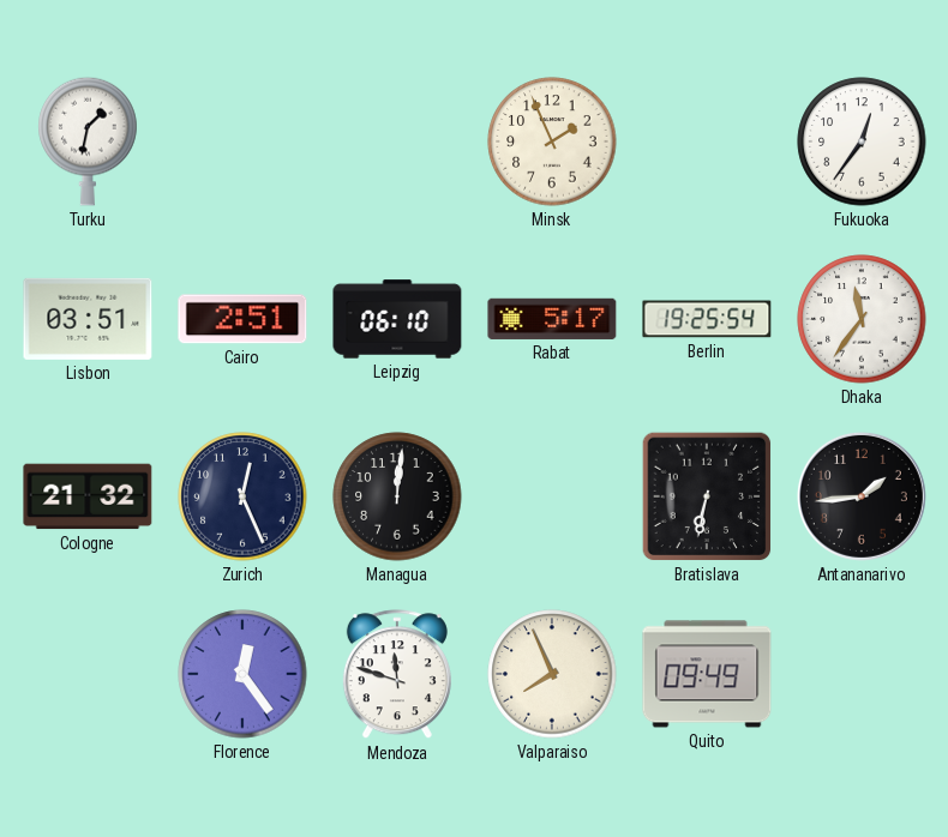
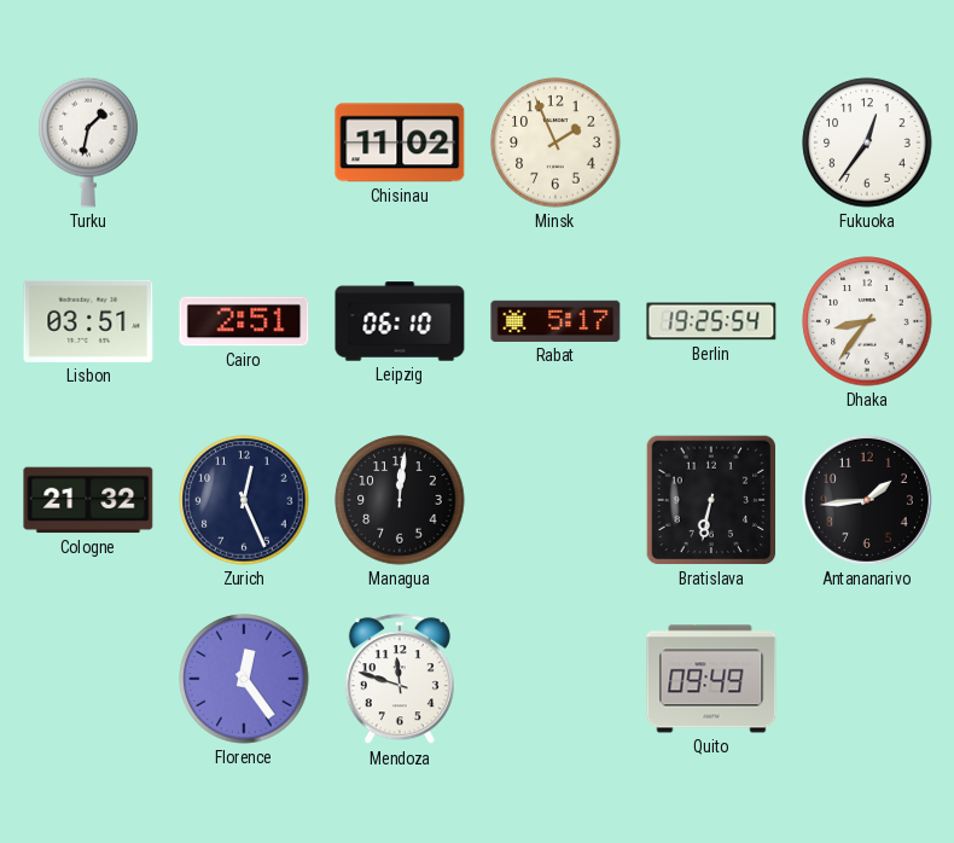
Chisinau: none -> 11:02 (400, 143)
Dhaka: 11:36 -> 8:36 (867, 321)
Valparaiso: 7:56 -> none (552, 674)
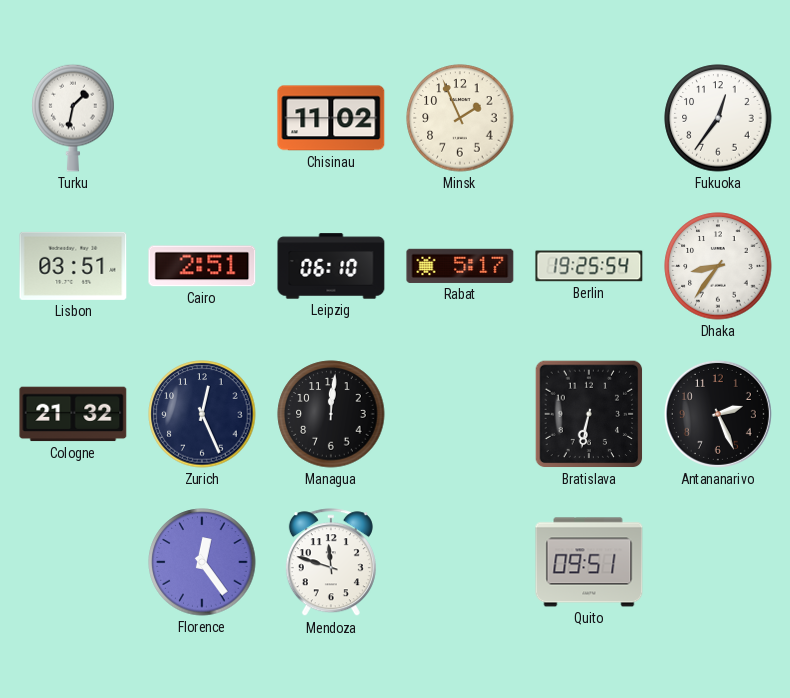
Antananarivo: 1:44 -> 2:26 (718, 414)
Quito: 09:49 -> 09:51 (589, 562)
